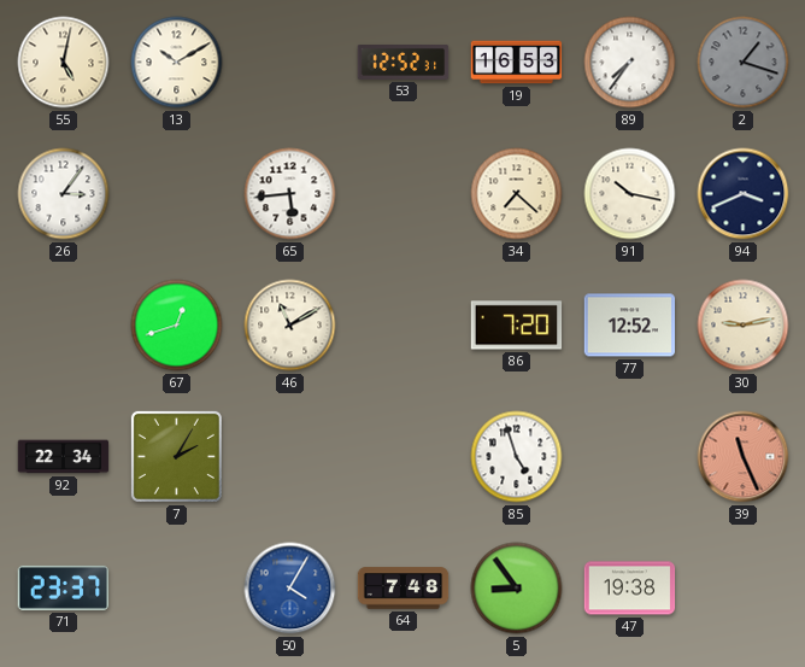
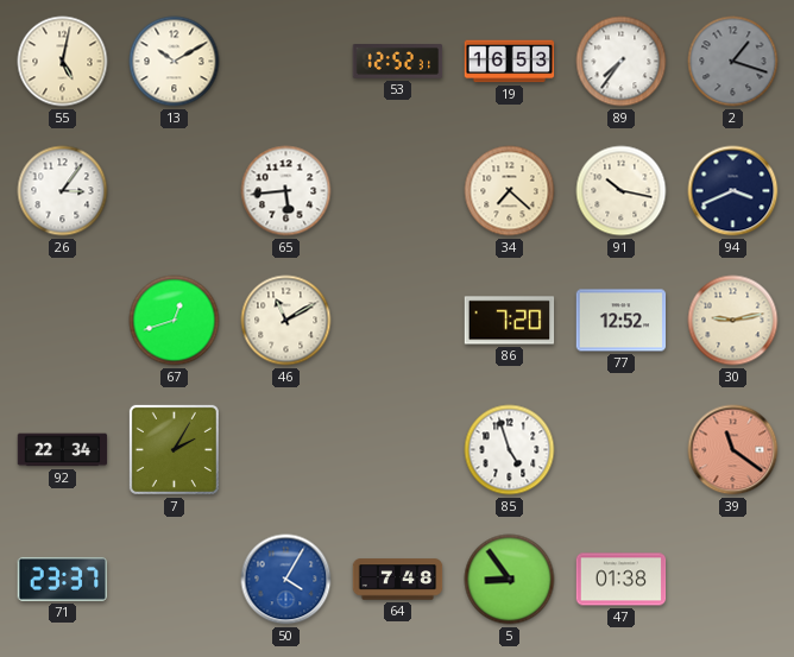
39: 11:26 -> 11:21 (733, 450)
47: 19:38 -> 01:38 (622, 580)
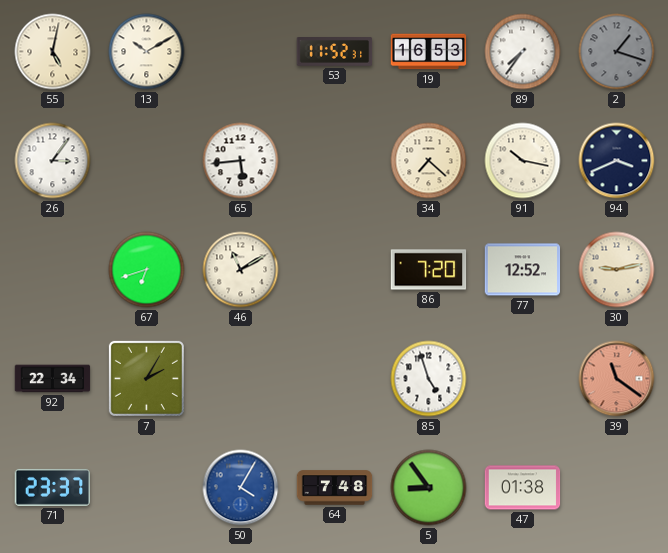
53: 12:52 -> 11:52 (335, 52)
67: 12:42 -> 6:42 (147, 270)
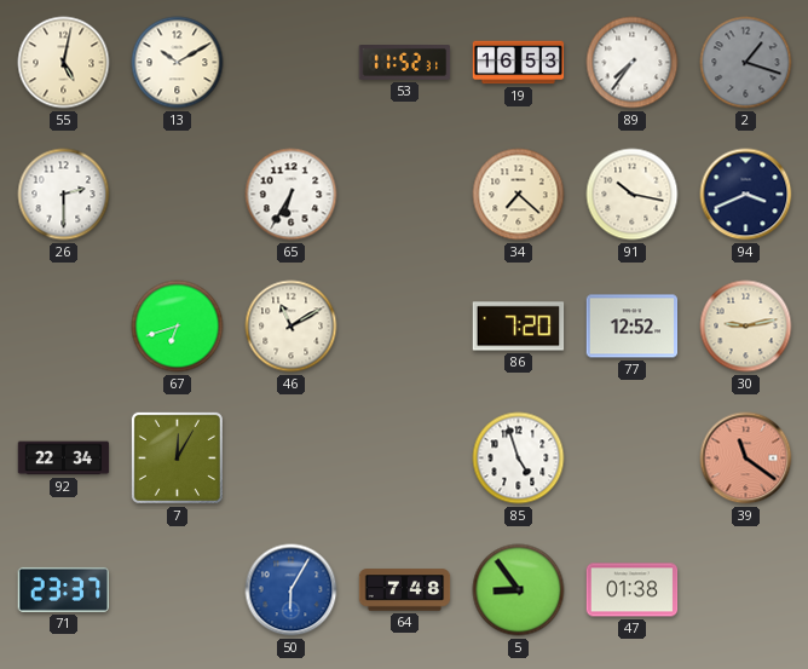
26: 3:06 -> 2:30 (64, 195)
65: 5:44 -> 6:35 (292, 195)
7: 2:05 -> 12:05 (177, 457)
50: 4:05 -> 6:05 (292, 590)
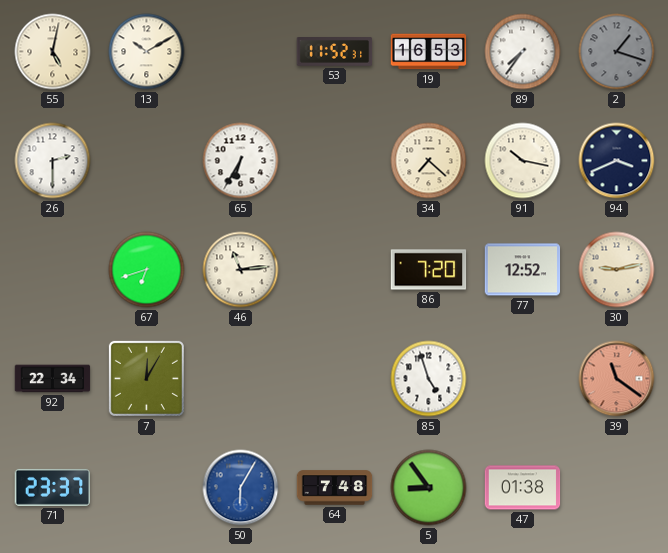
46: 11:10 -> 11:14 (241, 270)
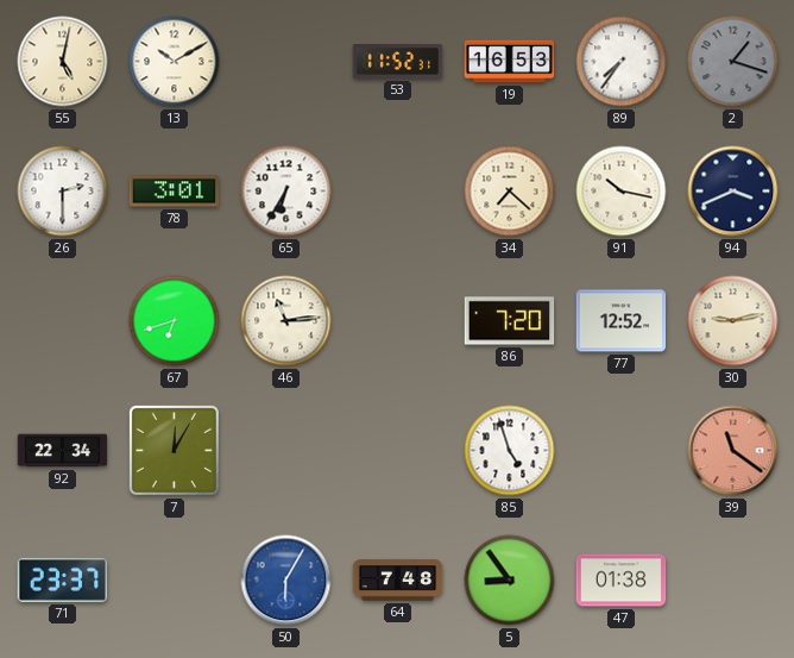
78: none -> 3:01 (175, 192)
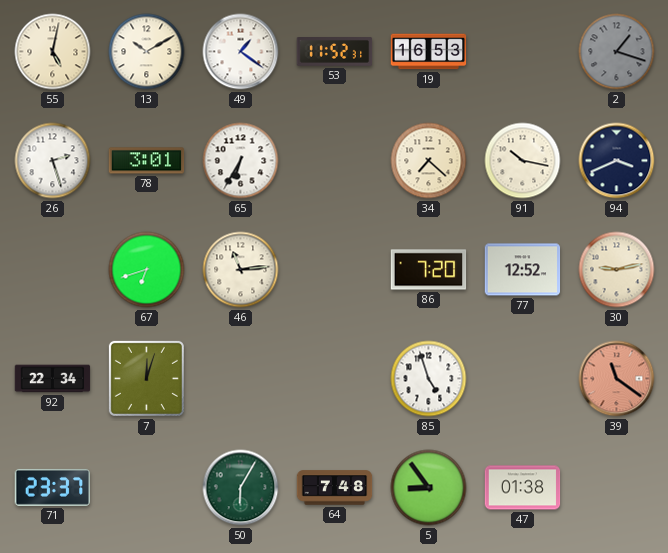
49: none -> 1:21 (241, 52)
89: 7:36 -> none (622, 62)
26: 2:30 -> 2:27 (53, 161)
7: 12:05 -> 12:03 (146, 378)
50 dial: blue -> green (241, 488)
